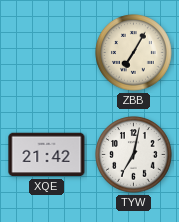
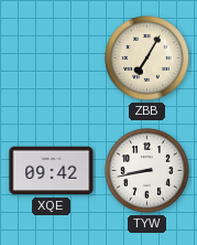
XQE: 21:42 -> 09:42 (52, 171)
TYW: 7:02 -> 8:43 (147, 171)
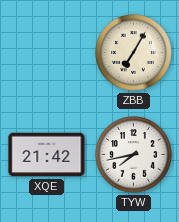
XQE: 09:42 -> 21:42 (47, 155)
TYW: 8:43 -> 7:43 (134, 155)
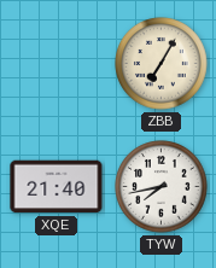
XQE: 21:42 -> 21:40 (57, 187)
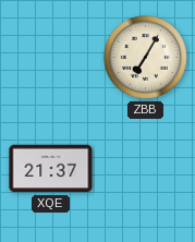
XQE: 21:40 -> 21:37 (51, 169)
TYW: 7:43 -> none (162, 187)
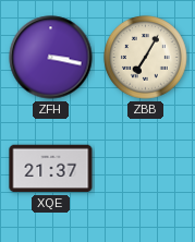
ZFH: none -> 3:17 (51, 58)
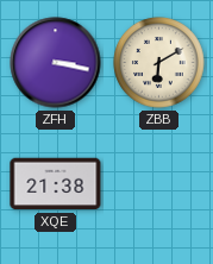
ZBB: 7:05 -> 6:10 (159, 63)
XQE: 21:37 -> 21:38 (56, 184)
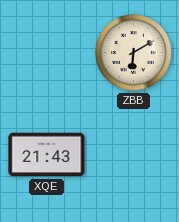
ZFH: 3:17 -> none (56, 63)
XQE: 21:38 -> 21:43 (47, 155)
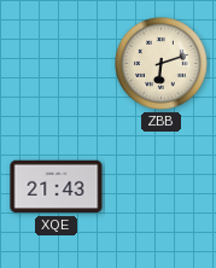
ZBB: 6:10 -> 6:12 (162, 64)
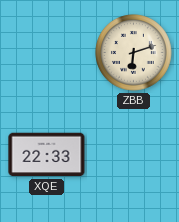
XQE: 21:43 -> 22:33 (47, 155)
